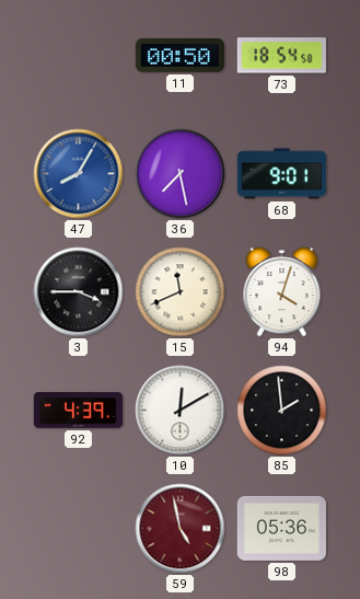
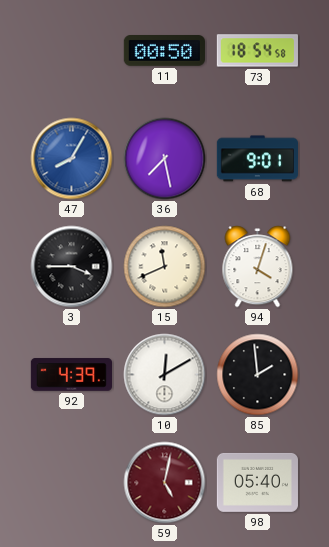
59: 4:58 -> 5:02 (165, 483)
98: 05:36 -> 05:40 (257, 482)
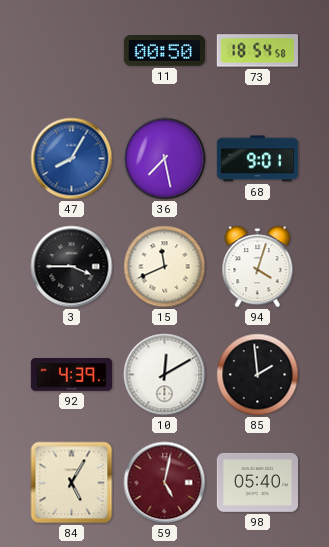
84: none -> 5:05 (72, 483)
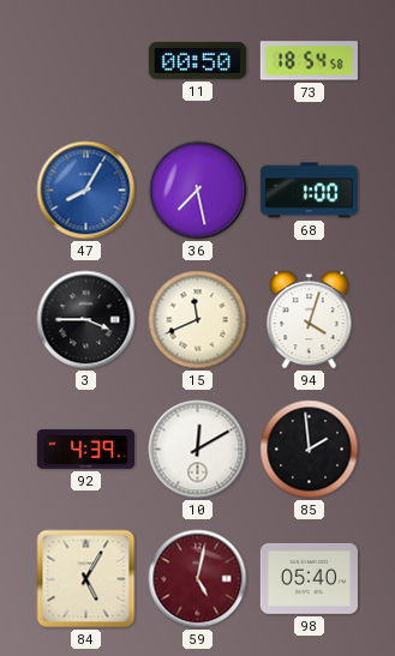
68: 9:01 -> 1:00 (309, 191)
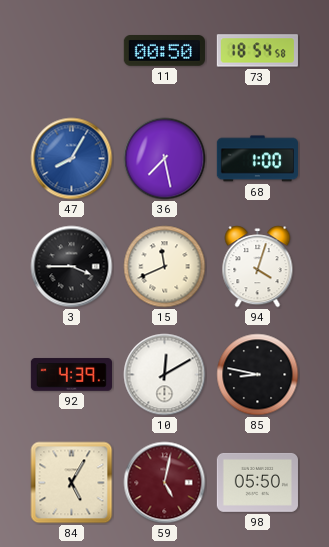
85: 1:59 -> 8:47 (258, 375)
98: 05:40 -> 05:50 (257, 482)
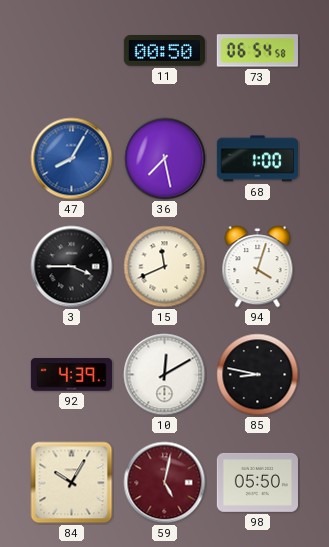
73: 18:54 -> 06:54 (257, 51)
84: 5:05 -> 10:05 (72, 483)
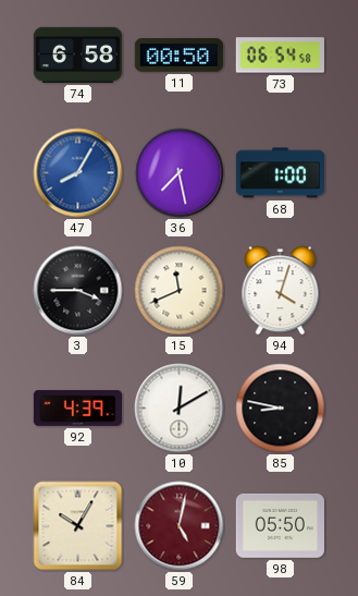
74: none -> 6:58 (77, 54)
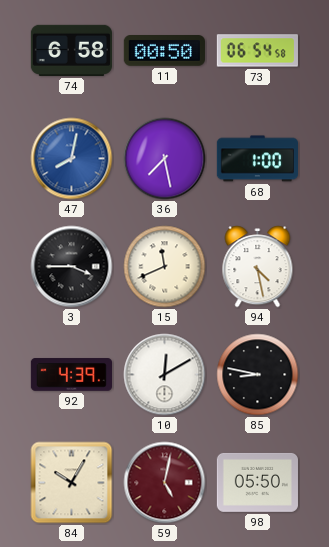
47: 8:05 -> 8:02 (72, 159)
94: 4:03 -> 4:28 (258, 267)
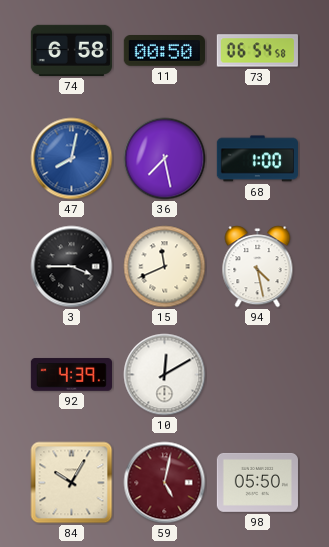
85: 8:47 -> none (258, 375)
